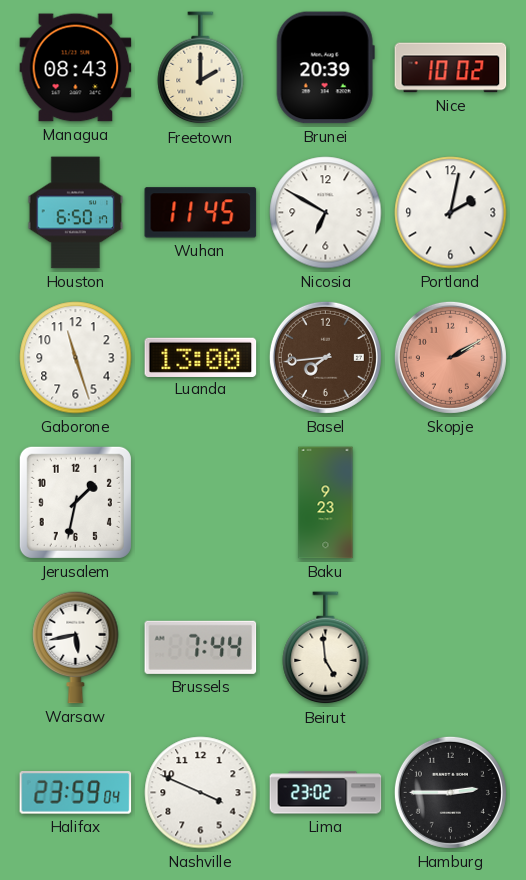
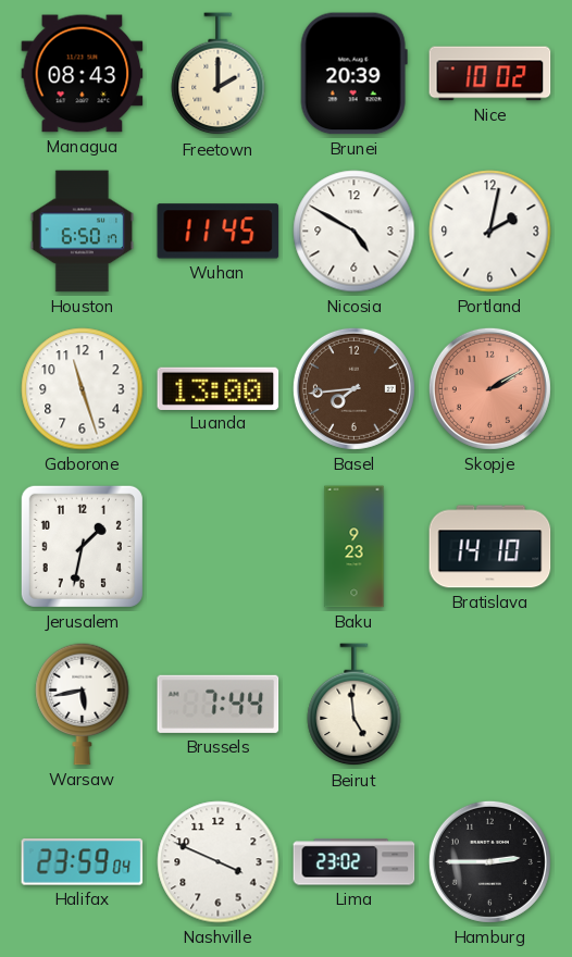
Nicosia: 6:50 -> 4:50 (355, 232)
Bratislava: none -> 14:10 (490, 547)
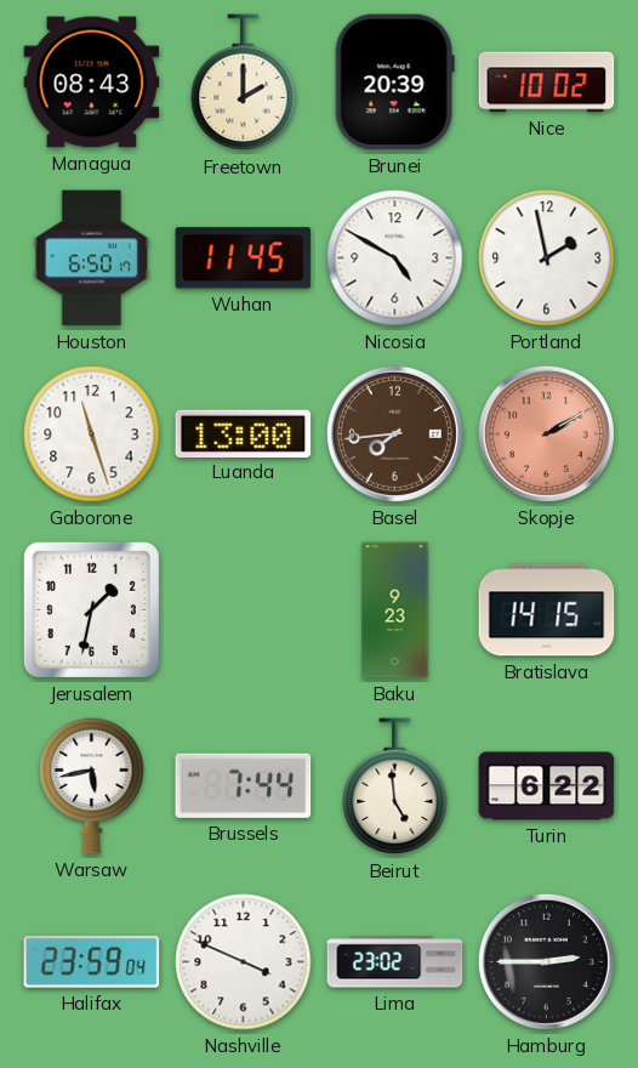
Portland: 2:02 -> 1:58 (547, 259)
Bratislava: 14:10 -> 14:15 (547, 610)
Turin: none -> 6:22 (547, 786)
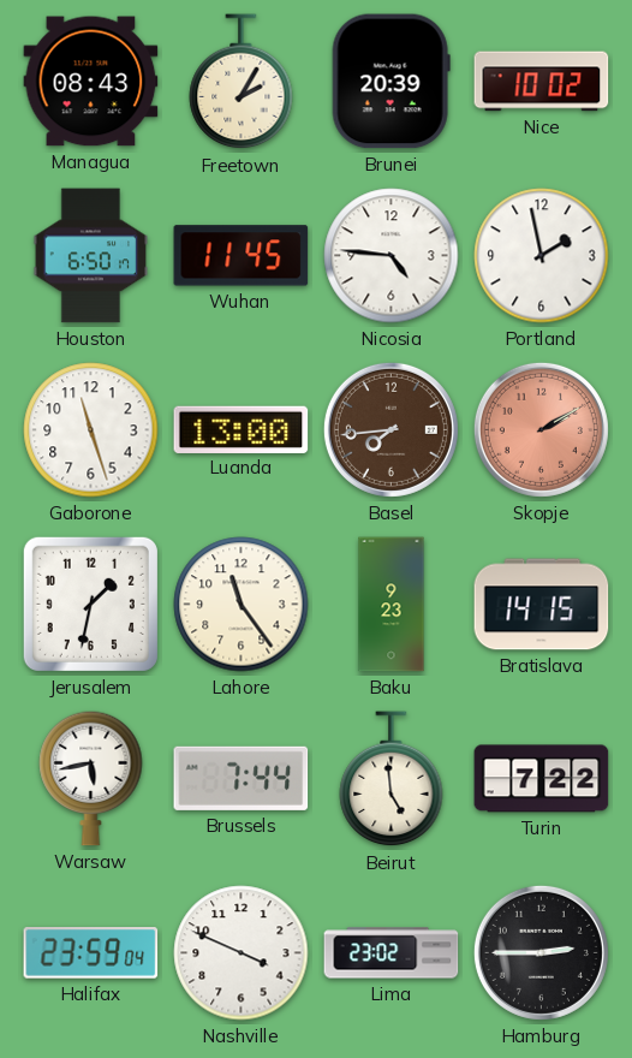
Freetown: 2:00 -> 2:05 (242, 82)
Nicosia: 4:50 -> 4:46 (392, 256)
Lahore: none -> 11:24 (242, 605)
Turin: 6:22 -> 7:22 (542, 779)
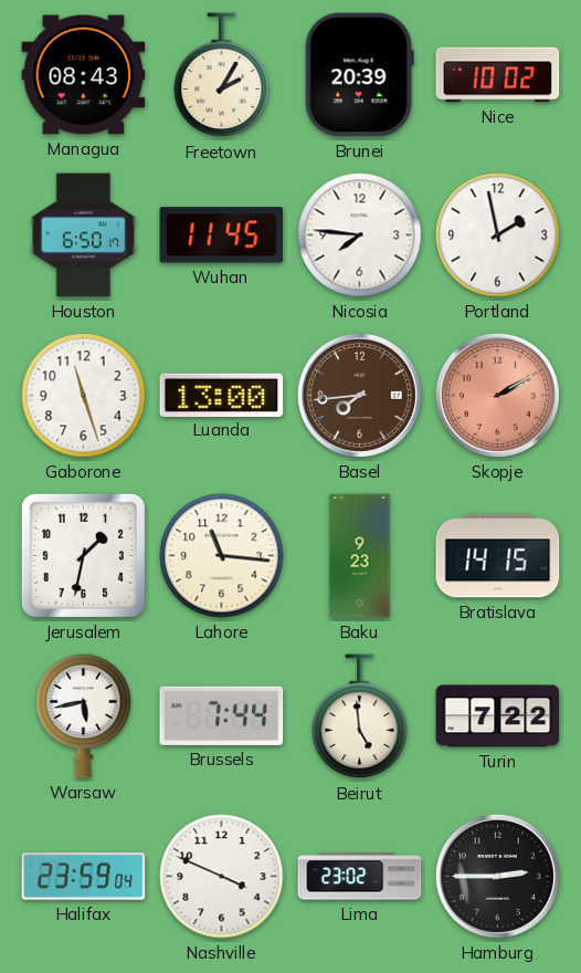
Nicosia: 4:46 -> 7:46 (360, 236)
Lahore: 11:24 -> 11:16 (222, 556)
